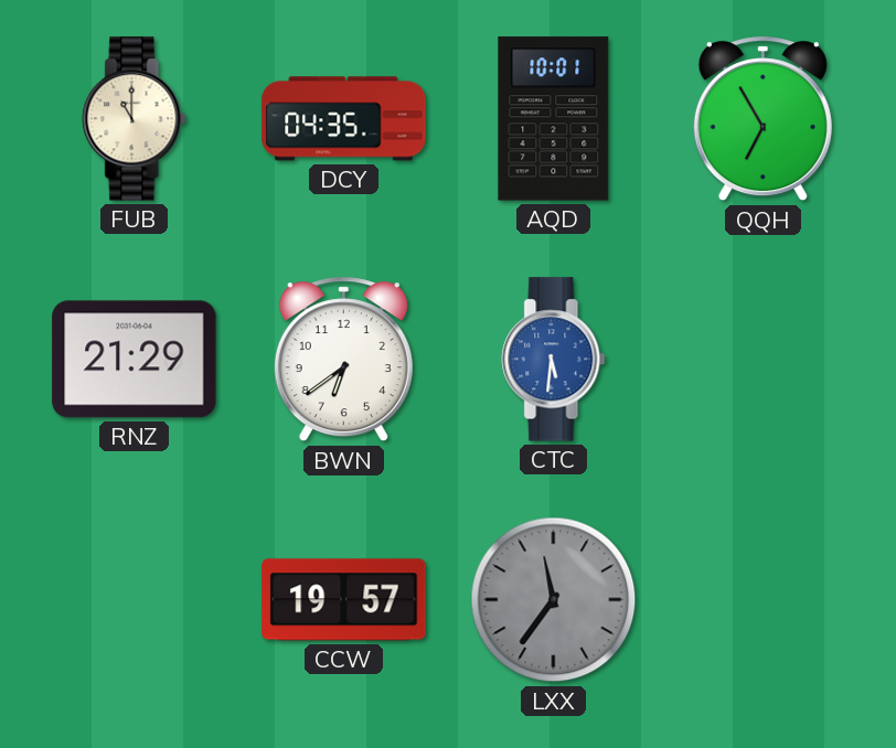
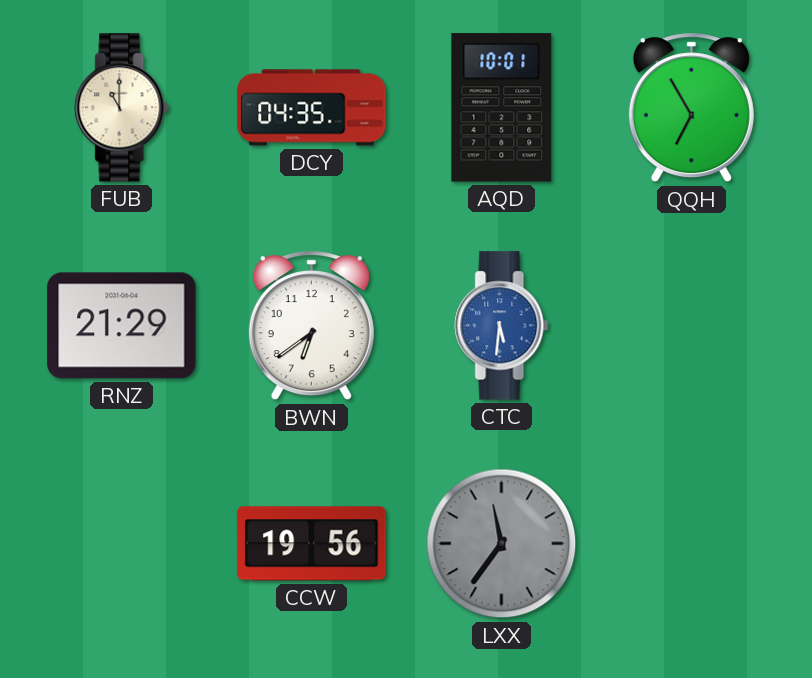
CCW: 19:57 -> 19:56 (312, 544)
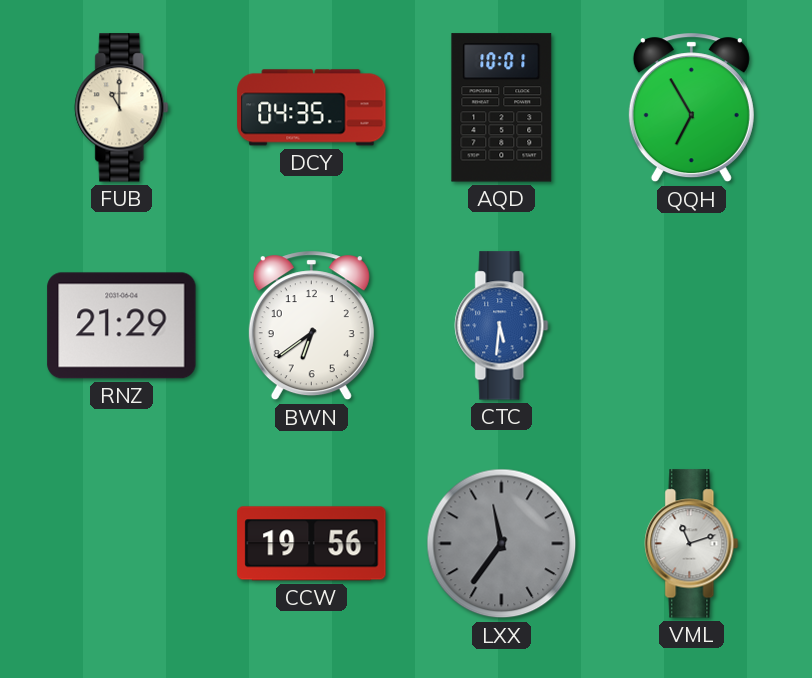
VML: none -> 11:12 (692, 544)
